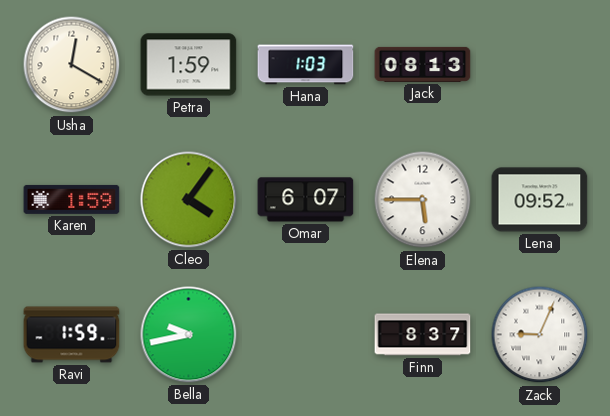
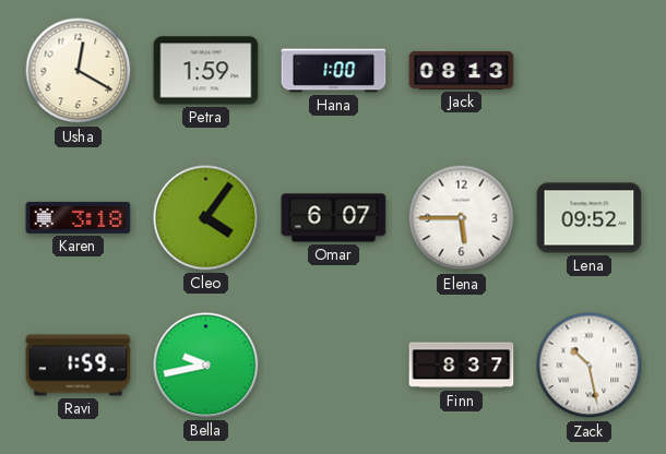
Hana: 1:03 -> 1:00 (334, 71)
Karen: 1:59 -> 3:18 (79, 217)
Zack: 9:04 -> 10:28 (590, 366)
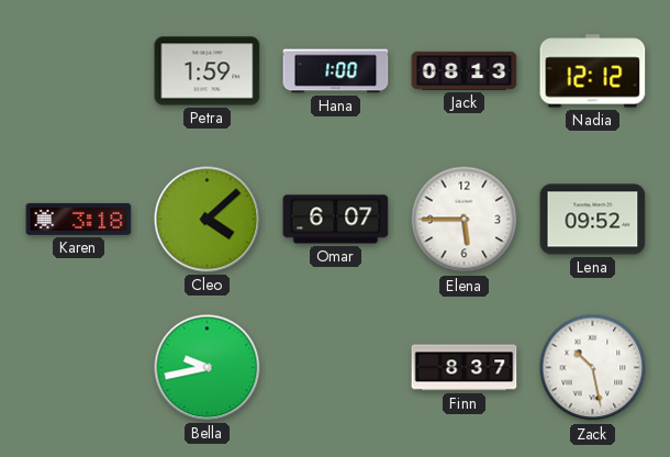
Usha: 12:20 -> none (79, 71)
Nadia: none -> 12:12 (593, 71)
Cleo: 4:06 -> 4:08 (208, 220)
Ravi: 1:59 -> none (79, 366)
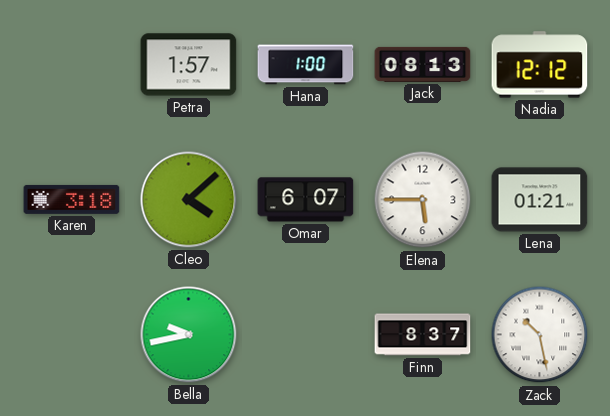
Petra: 1:59 -> 1:57 (189, 65)
Lena: 09:52 -> 01:21 (540, 200)
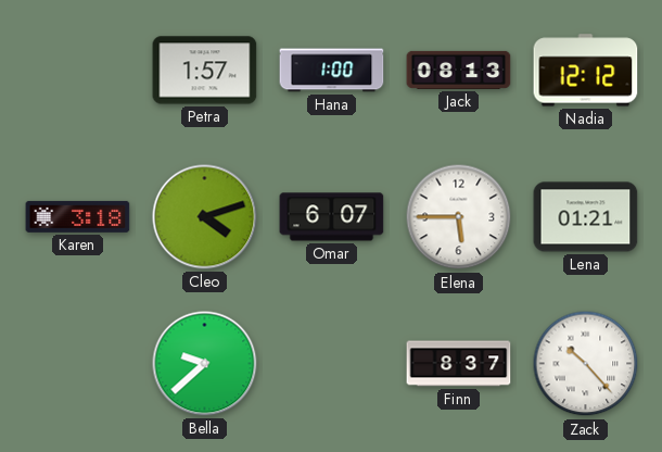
Cleo: 4:08 -> 4:12 (205, 217)
Bella: 9:43 -> 9:38 (205, 364)
Zack: 10:28 -> 10:23 (586, 364)
